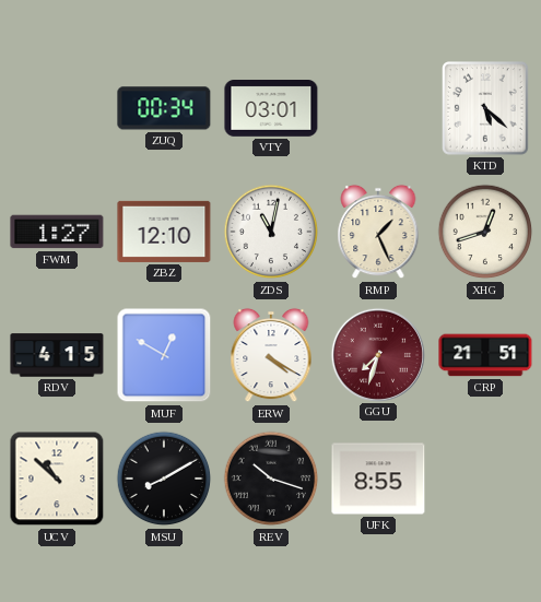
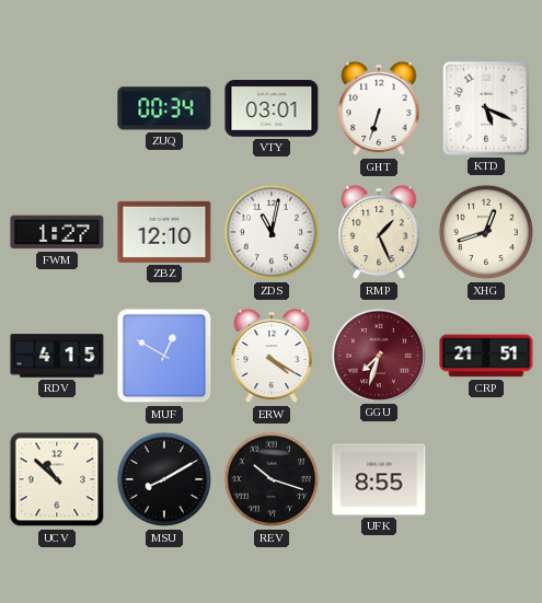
GHT: none -> 6:33 (379, 108)
KTD: 5:22 -> 5:19 (486, 108)
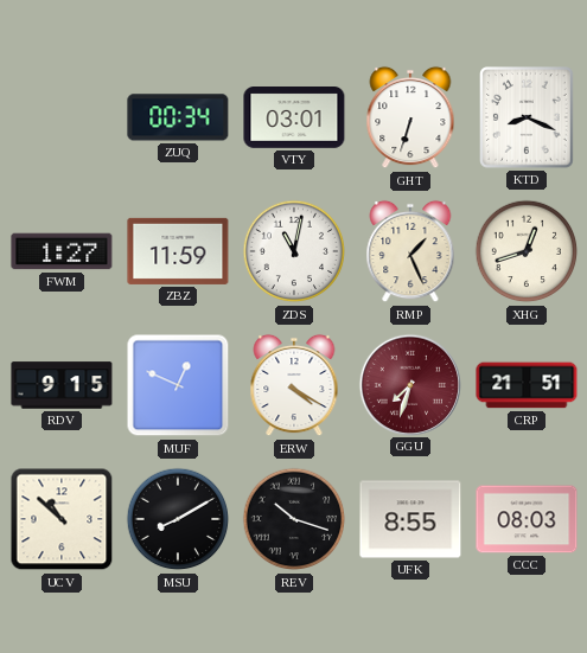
KTD: 5:19 -> 8:19 (527, 117)
ZBZ: 12:10 -> 11:59 (178, 251)
RDV: 4:15 -> 9:15 (62, 385)
MUF: 12:50 -> 12:49 (178, 385)
CCC: none -> 08:03 (527, 519)
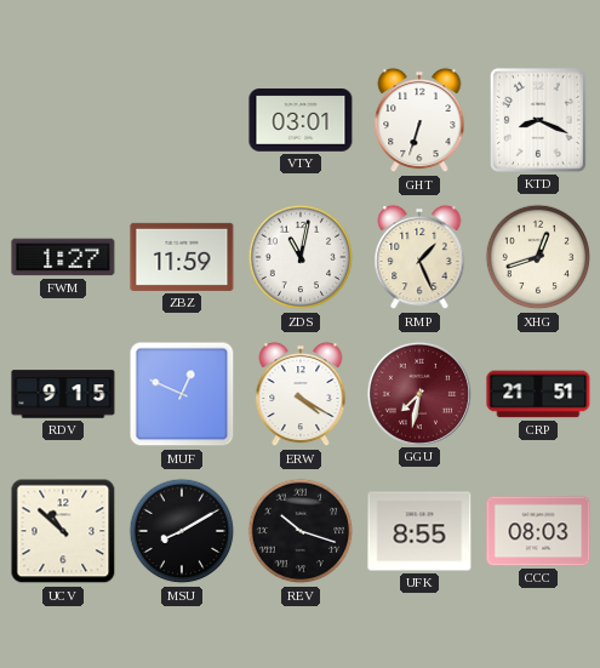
ZUQ: 00:34 -> none (178, 117)
GGU: 7:33 -> 7:32 (418, 393)
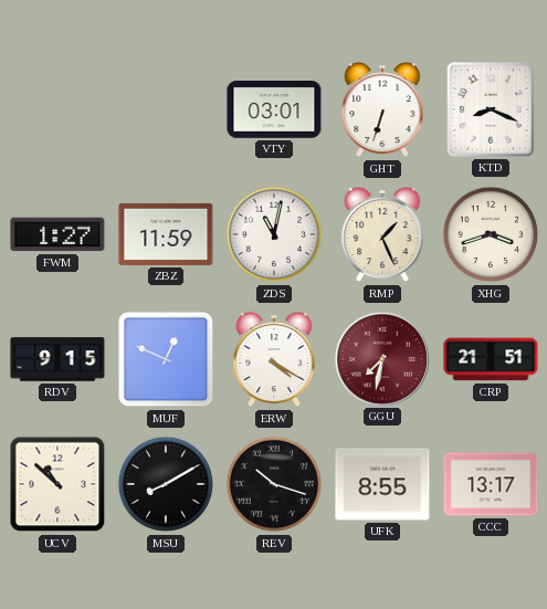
XHG: 12:42 -> 3:42 (491, 234)
CCC: 08:03 -> 13:17 (491, 484)
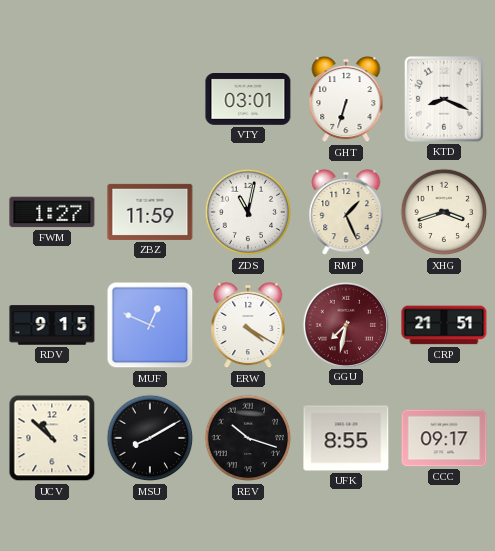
CCC: 13:17 -> 09:17 (444, 438)
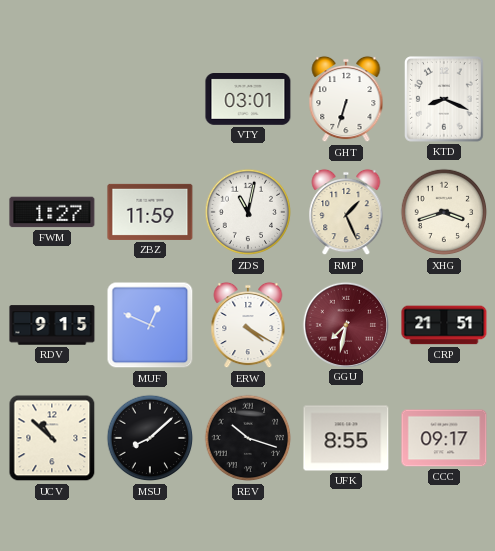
MSU: 8:10 -> 8:08 (150, 438)
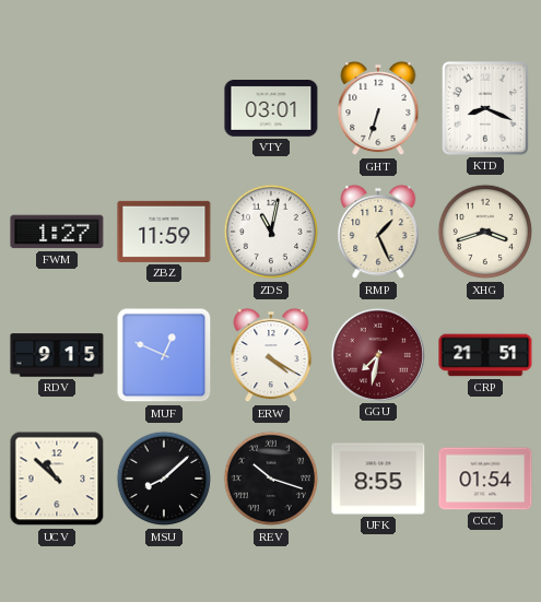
CCC: 09:17 -> 01:54 (485, 479)
